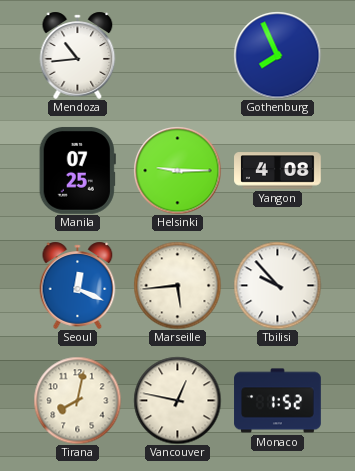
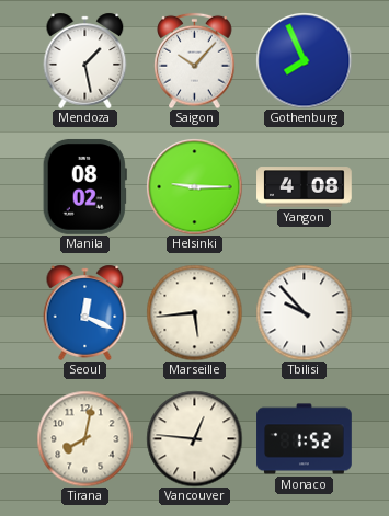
Mendoza: 10:44 -> 1:28 (85, 60)
Saigon: none -> 10:07 (195, 60)
Manila: 07:25 -> 08:02 (84, 187)
Vancouver: 12:47 -> 12:46 (194, 438)
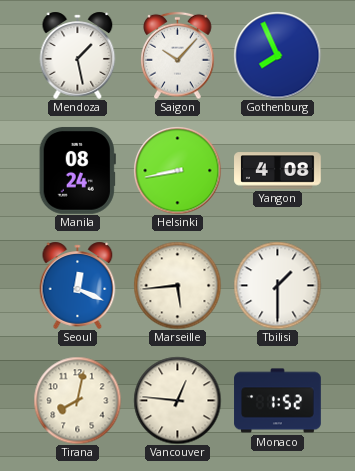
Manila: 08:02 -> 08:24 (77, 171)
Helsinki: 9:15 -> 8:43 (177, 170)
Tbilisi: 9:53 -> 1:30 (277, 285)
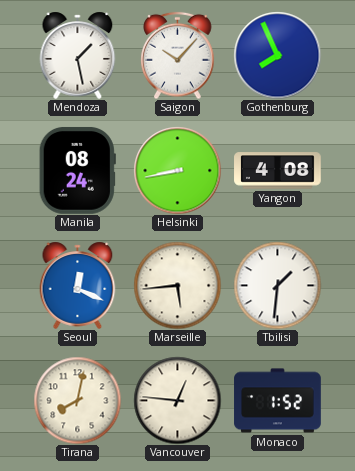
Tbilisi: 1:30 -> 1:31 (277, 285)
